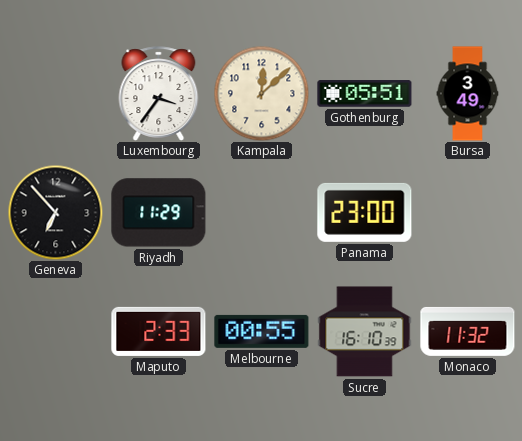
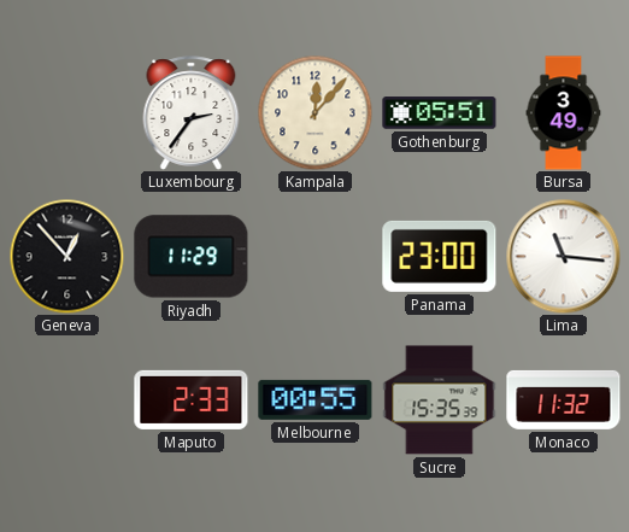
Luxembourg: 3:36 -> 2:36 (192, 113)
Kampala: 12:08 -> 12:07 (314, 112)
Geneva: 6:53 -> 12:53 (66, 256)
Lima: none -> 11:16 (563, 256)
Sucre: 16:10 -> 15:35 (440, 401)
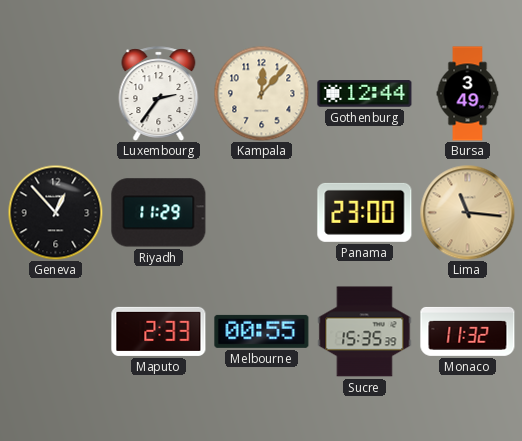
Gothenburg: 05:51 -> 12:44 (365, 94)
Lima dial: white -> champagne (467, 212)
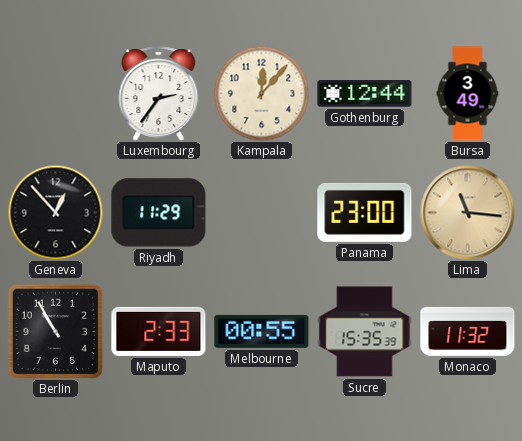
Berlin: none -> 10:55 (55, 331)
